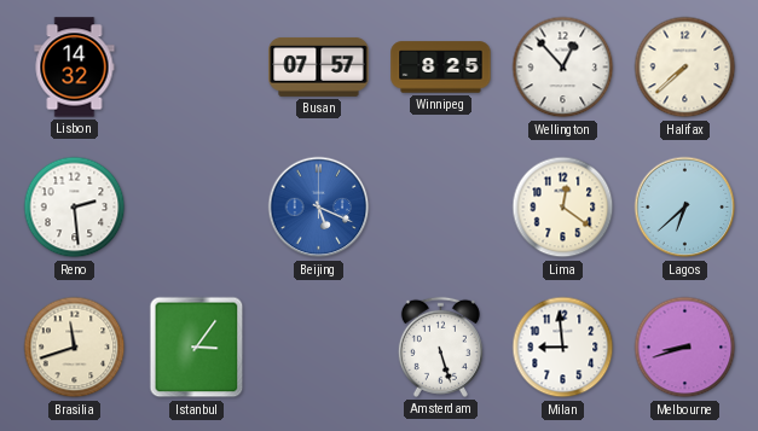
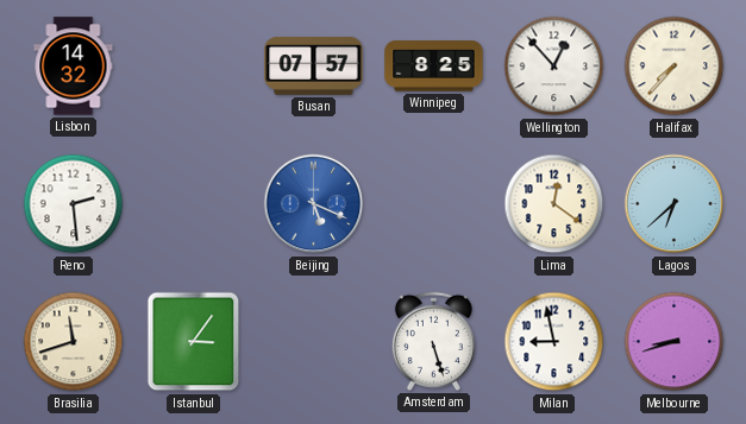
Halifax: 7:38 -> 7:37 (675, 67)
Milan: 8:59 -> 8:58 (554, 342)
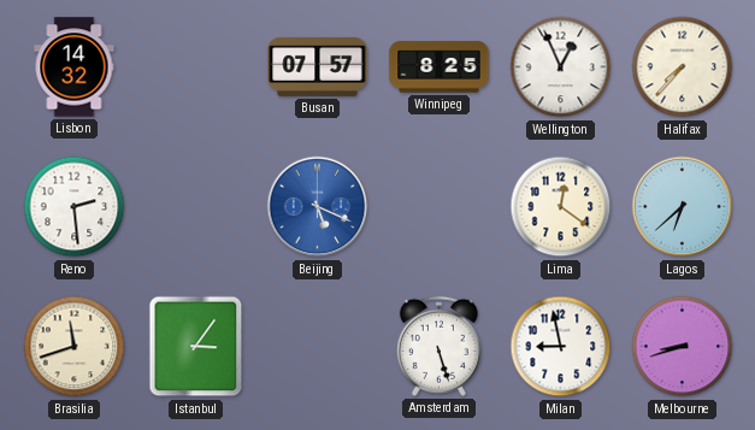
Wellington: 12:53 -> 12:56 (561, 67)
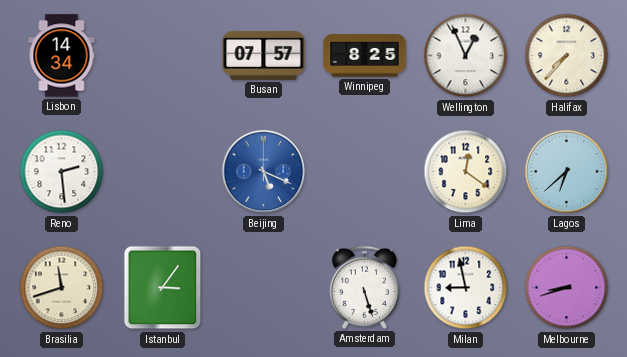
Lisbon: 14:32 -> 14:34 (62, 56)
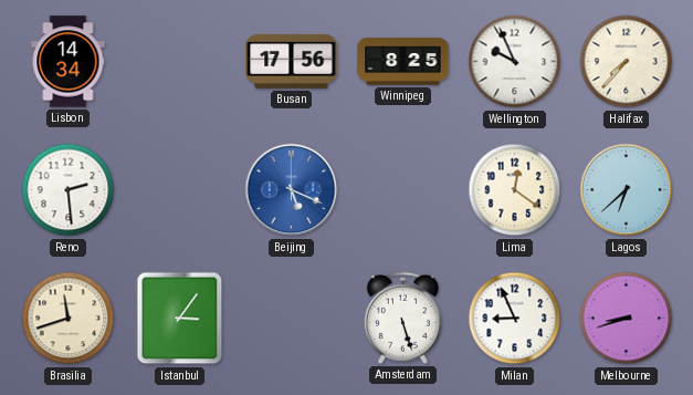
Busan: 07:57 -> 17:56 (292, 61)
Wellington: 12:56 -> 9:56 (515, 62)
Milan: 8:58 -> 8:56 (515, 319)
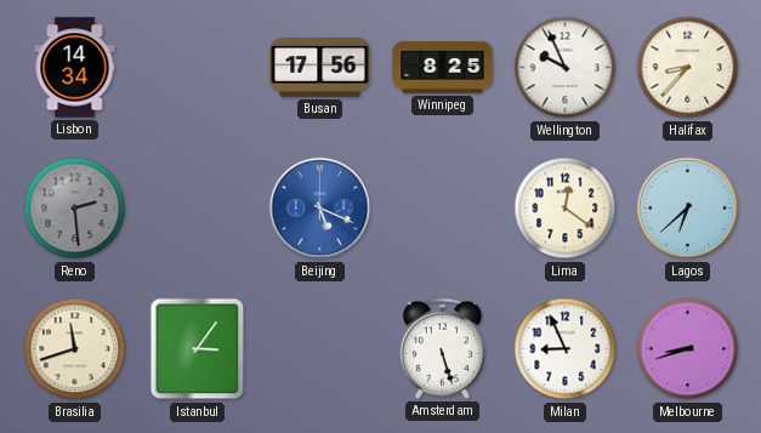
Halifax: 7:37 -> 8:37 (688, 68)
Reno dial: white -> grey (75, 209)
